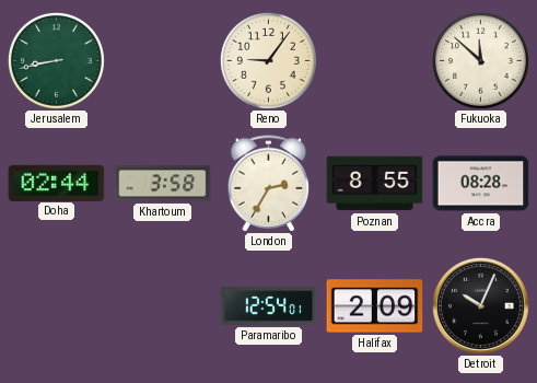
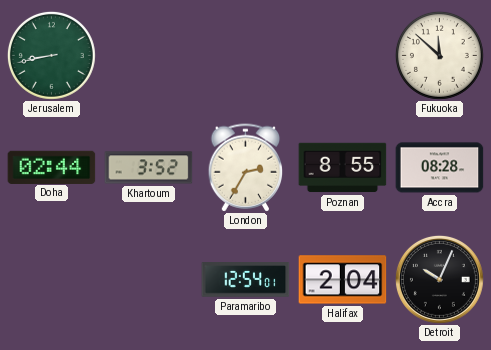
Reno: 9:06 -> none (268, 60)
Khartoum: 3:58 -> 3:52 (149, 168)
Halifax: 2:09 -> 2:04 (343, 280)
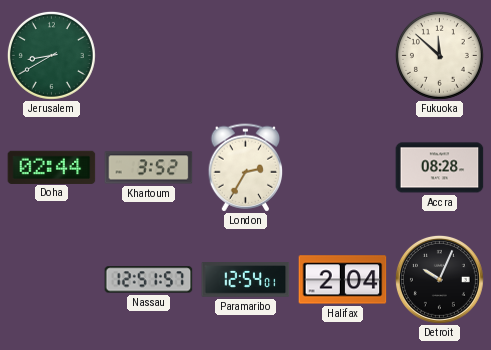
Jerusalem: 8:43 -> 8:40 (51, 55)
Poznan: 8:55 -> none (343, 168)
Nassau: none -> 12:51 (149, 280)
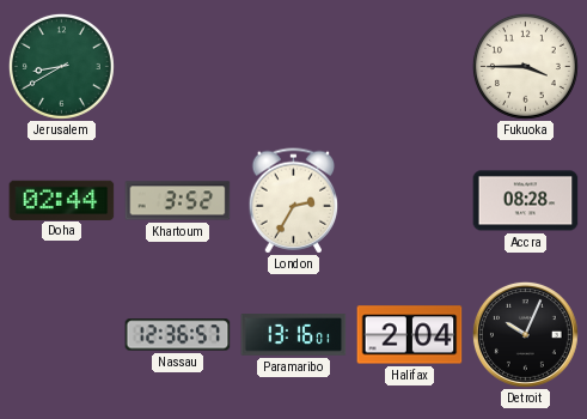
Fukuoka: 11:52 -> 3:45 (525, 66)
Nassau: 12:51 -> 12:36 (178, 335)
Paramaribo: 12:54 -> 13:16 (294, 335)
